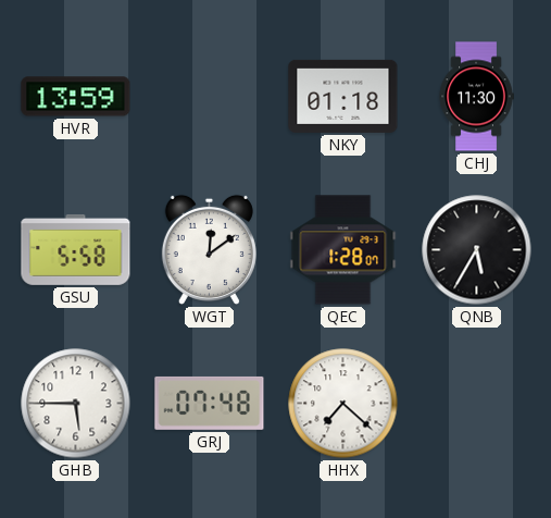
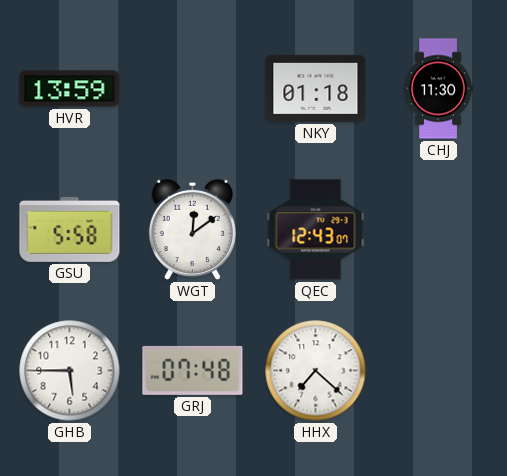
QEC: 1:28 -> 12:43 (316, 230)
QNB: 5:35 -> none (477, 250)
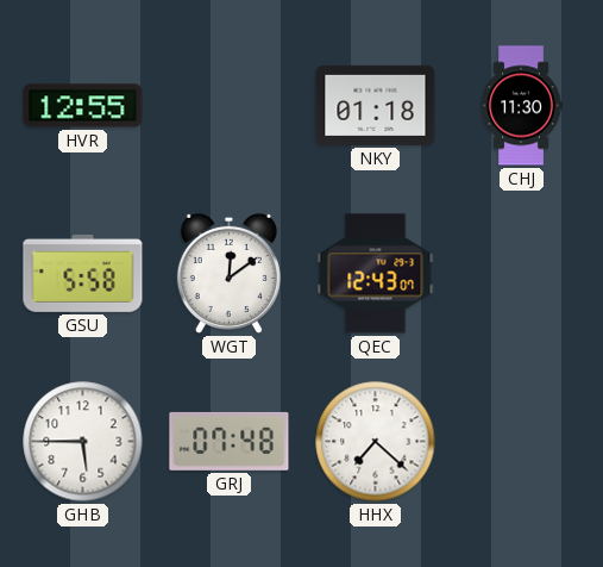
HVR: 13:59 -> 12:55 (83, 106)
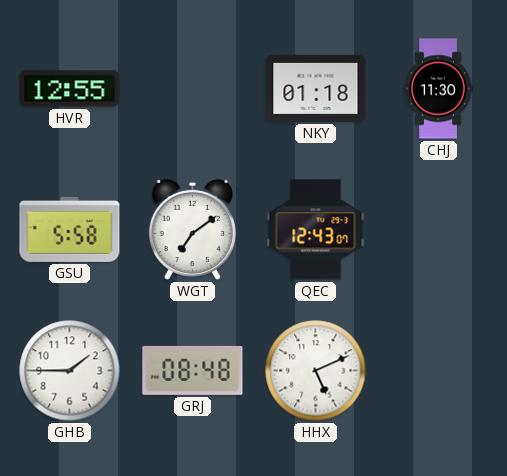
WGT: 12:09 -> 7:09 (192, 229)
GHB: 5:45 -> 1:45 (70, 371)
GRJ: 07:48 -> 08:48 (193, 370)
HHX: 7:22 -> 5:11 (316, 371)
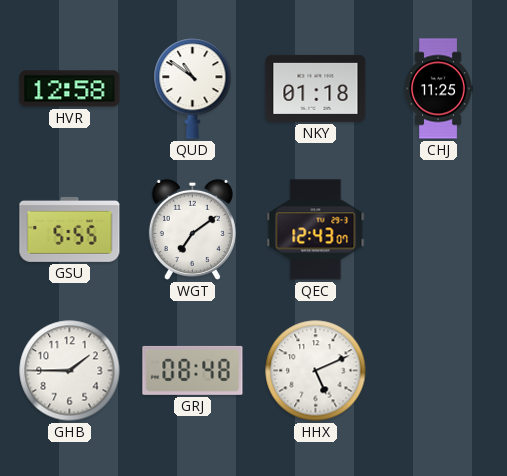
HVR: 12:55 -> 12:58 (70, 89)
QUD: none -> 10:51 (193, 89)
CHJ: 11:30 -> 11:25 (438, 89)
GSU: 5:58 -> 5:55 (70, 229)
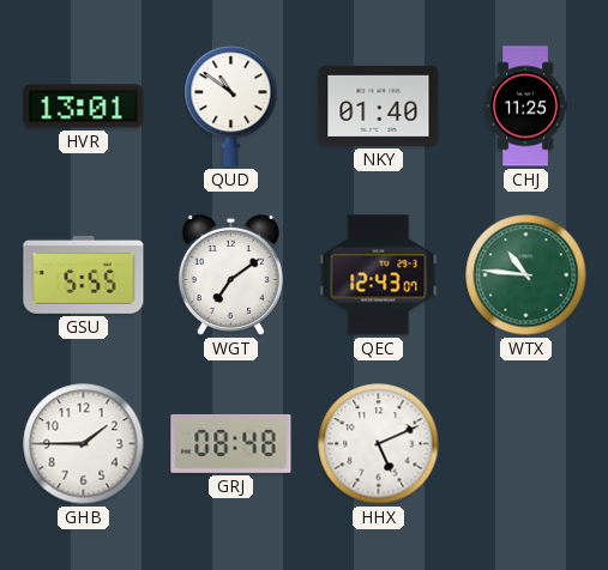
HVR: 12:58 -> 13:01 (84, 107)
NKY: 01:18 -> 01:40 (379, 105)
WTX: none -> 10:46 (526, 275)
